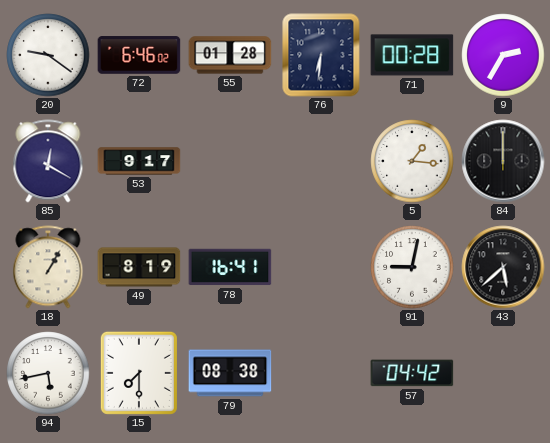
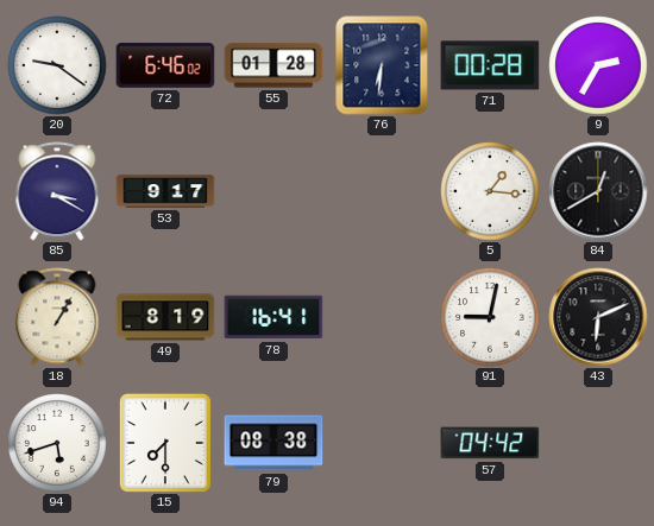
85: 12:20 -> 3:20 (57, 191)
84: 12:00 -> 12:40 (598, 191)
43: 5:38 -> 6:11 (598, 317)
94: 5:43 -> 5:42 (57, 443)
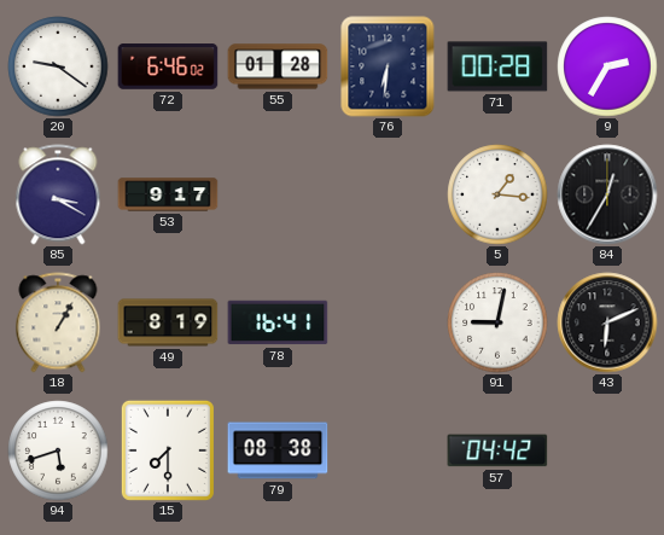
84: 12:40 -> 12:35 (607, 194)
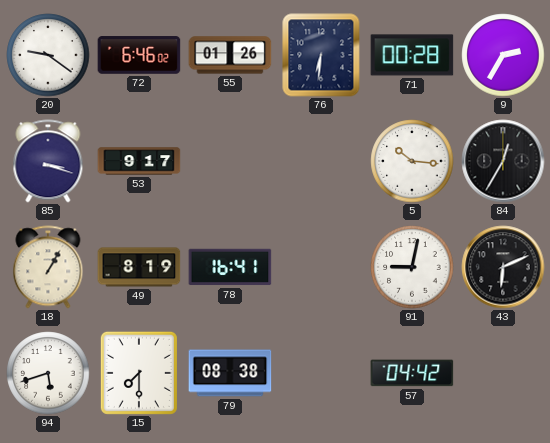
55: 01:28 -> 01:26 (230, 55)
85: 3:20 -> 3:18 (48, 161)
5: 1:16 -> 10:16 (412, 161)
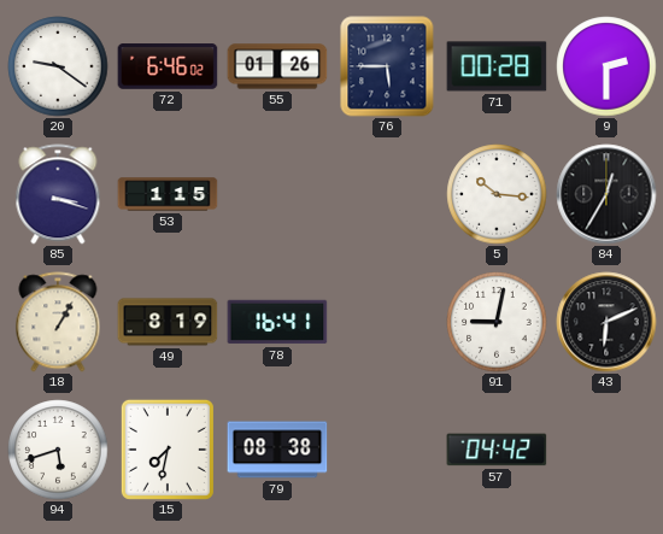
76: 6:31 -> 5:45 (387, 66)
9: 2:35 -> 2:30 (606, 66)
53: 9:17 -> 1:15 (168, 194)
15: 7:30 -> 7:32 (168, 450)
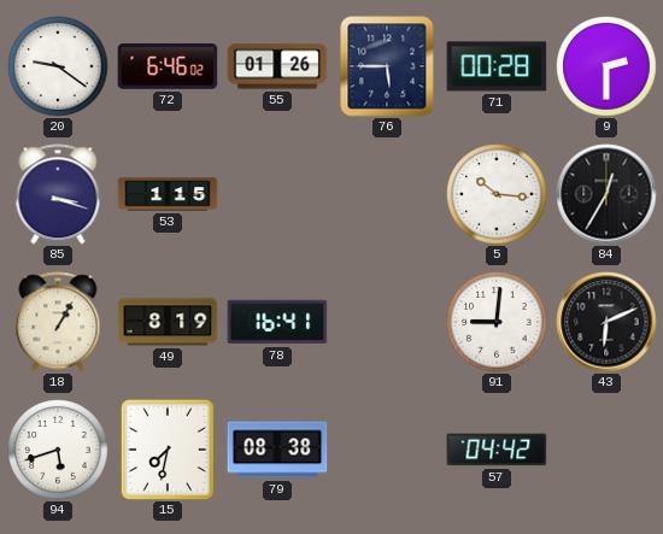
91: 9:02 -> 9:01 (497, 322)
